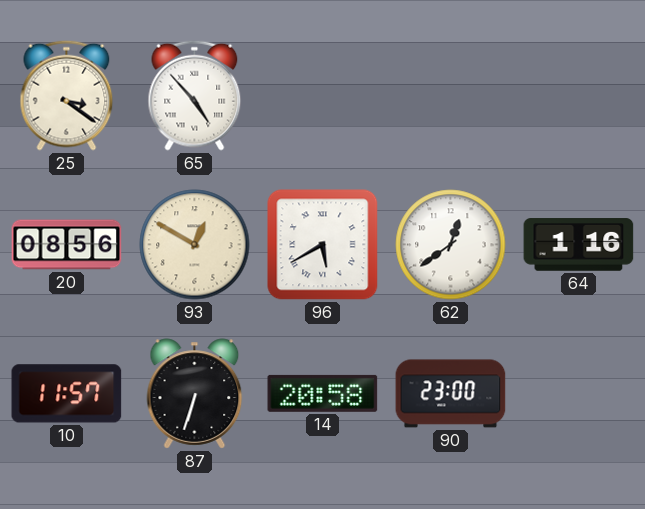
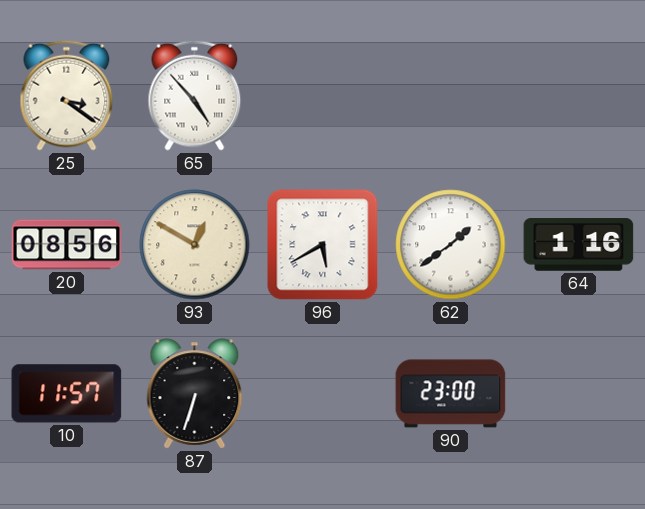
62: 12:39 -> 1:39 (451, 245)
14: 20:58 -> none (323, 393)
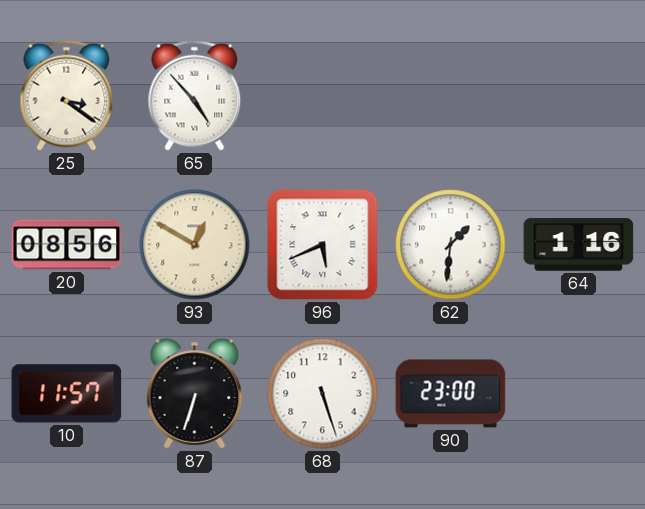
96: 5:40 -> 5:41 (323, 245)
62: 1:39 -> 1:31 (451, 245)
68: none -> 5:27 (323, 394)
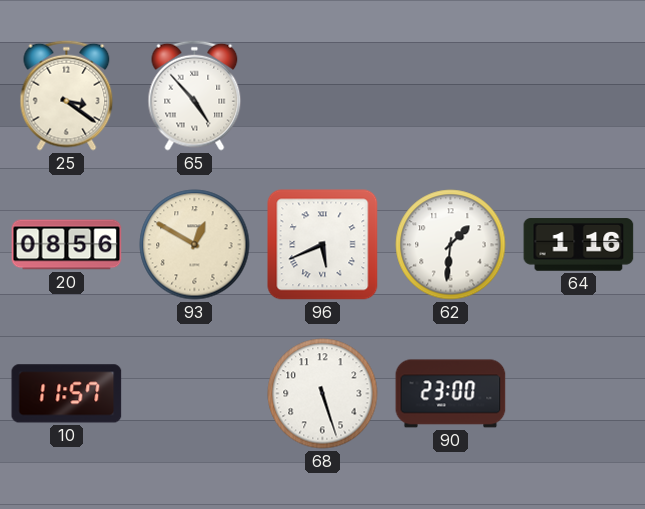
87: 6:33 -> none (195, 394)
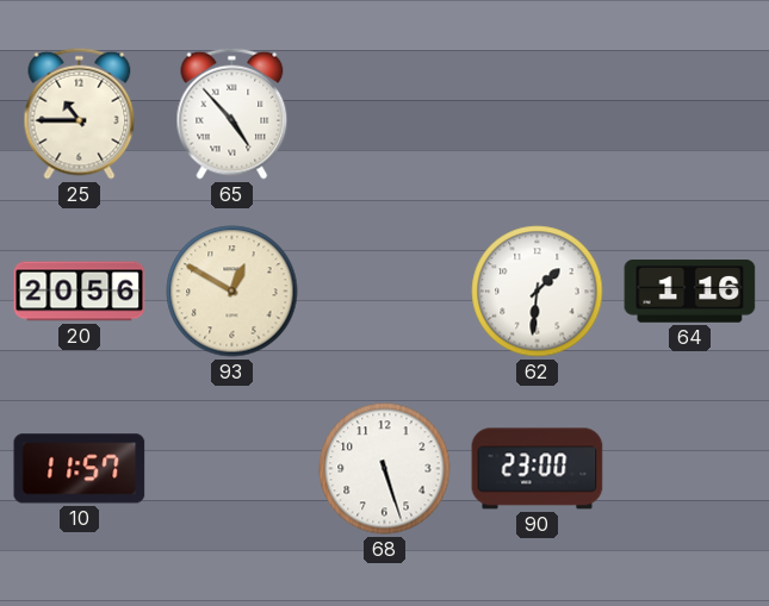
25: 3:21 -> 10:45 (80, 113)
20: 08:56 -> 20:56 (80, 292)
96: 5:41 -> none (323, 245)
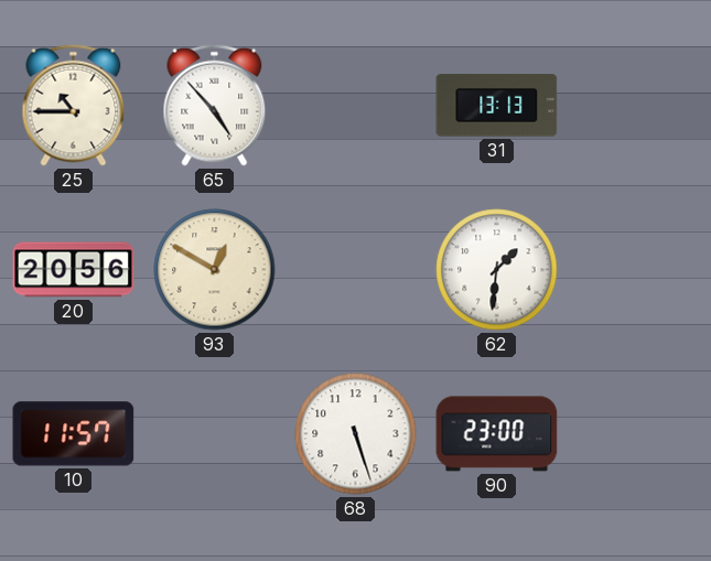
31: none -> 13:13 (497, 106)
64: 1:16 -> none (690, 292)
